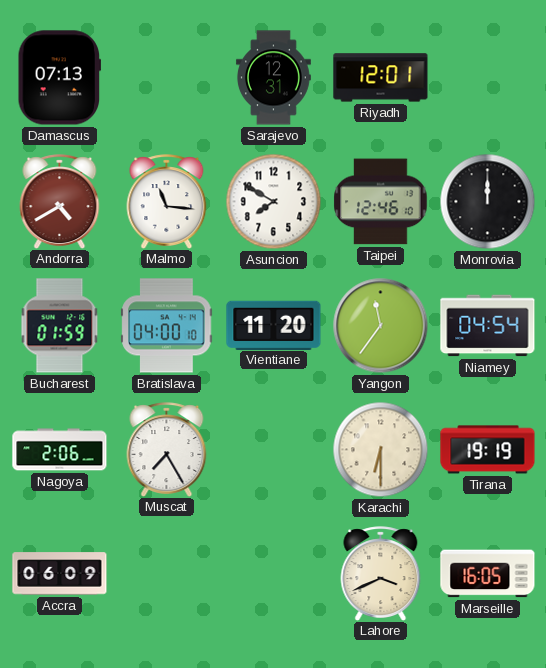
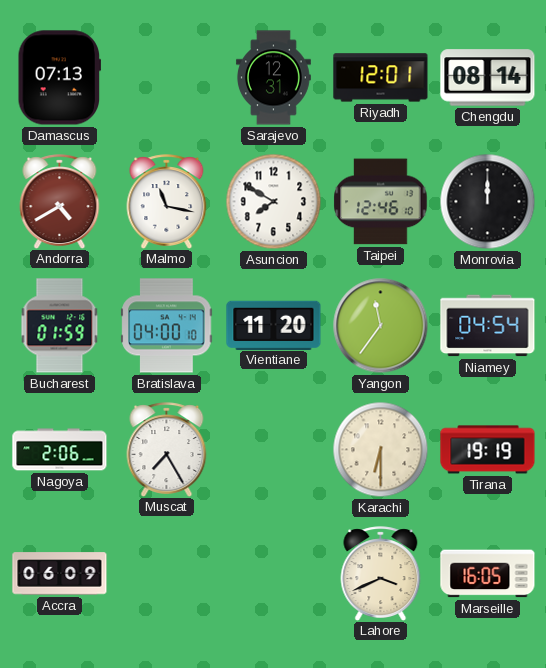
Chengdu: none -> 08:14 (488, 78)
Malmo: 11:16 -> 11:17 (167, 201)
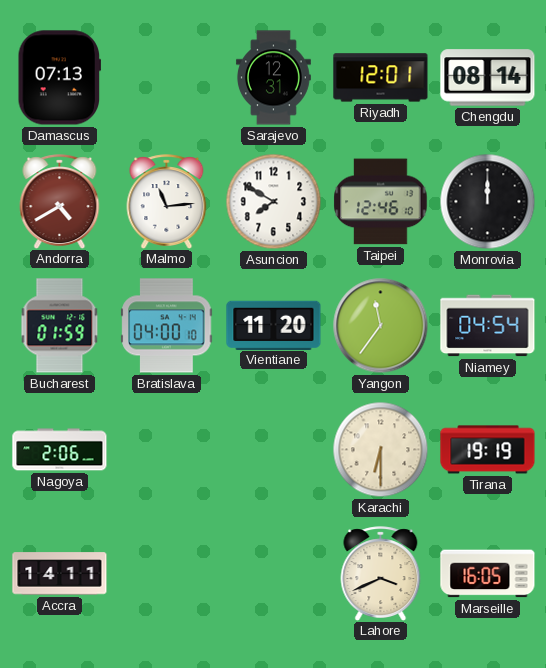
Malmo: 11:17 -> 11:14 (167, 201)
Muscat: 7:25 -> none (167, 449)
Accra: 06:09 -> 14:11 (60, 574)
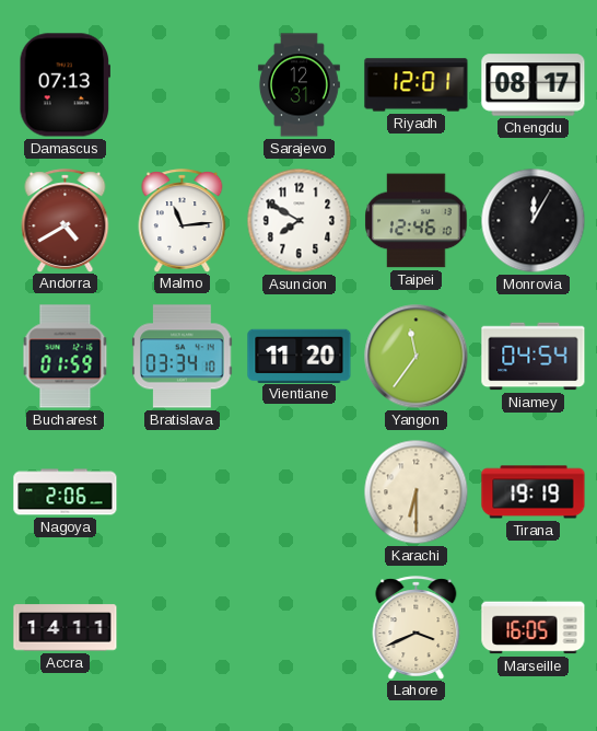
Chengdu: 08:14 -> 08:17 (534, 85)
Monrovia: 12:00 -> 12:05 (534, 221)
Bratislava: 04:00 -> 03:34 (183, 357)
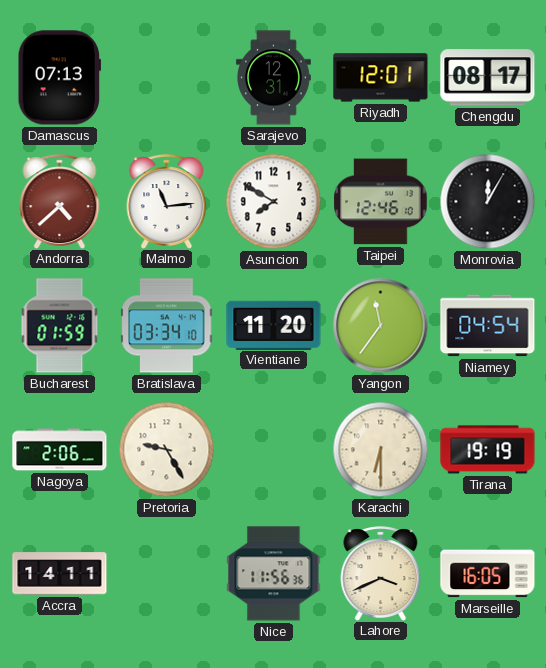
Andorra: 4:40 -> 4:38 (60, 201)
Pretoria: none -> 9:25 (167, 450)
Nice: none -> 11:56 (274, 574)
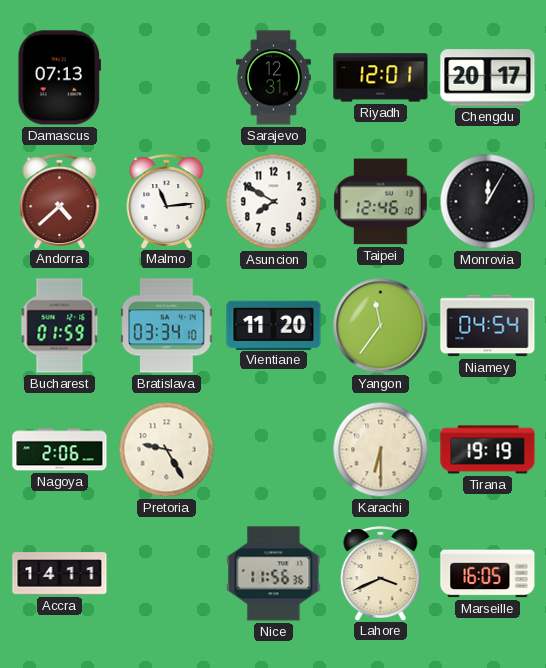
Chengdu: 08:17 -> 20:17 (488, 78)
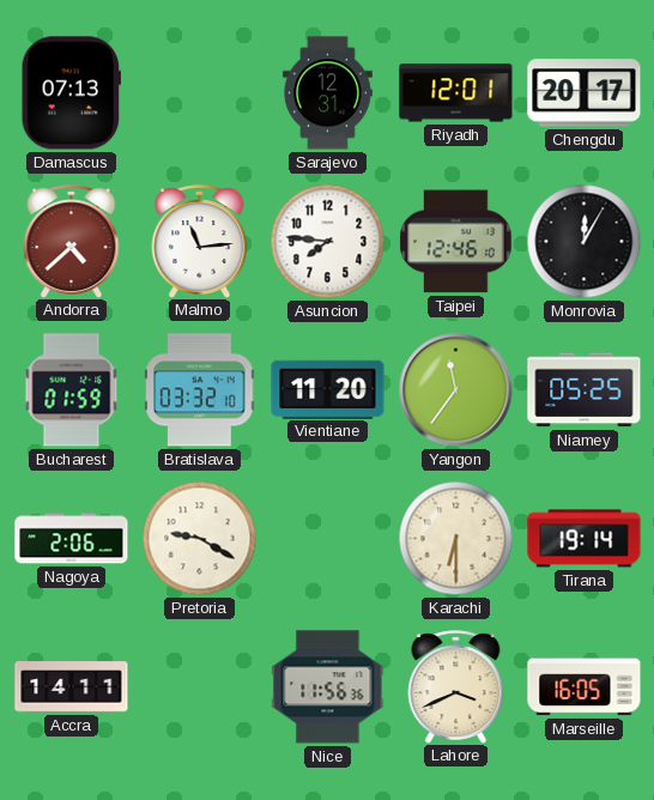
Asuncion: 7:50 -> 7:46 (328, 242)
Bratislava: 03:34 -> 03:32 (200, 390)
Niamey: 04:54 -> 05:25 (585, 390)
Pretoria: 9:25 -> 9:20 (200, 539)
Tirana: 19:19 -> 19:14 (585, 539)
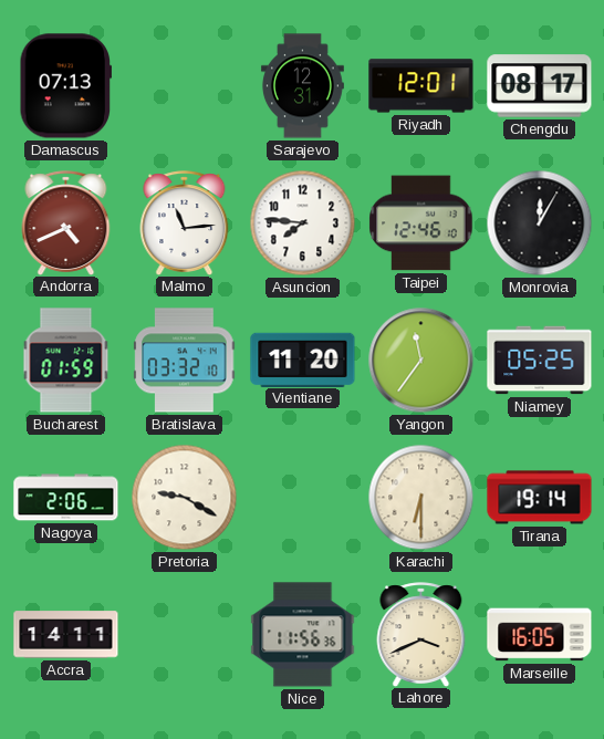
Chengdu: 20:17 -> 08:17 (540, 86)
Andorra: 4:38 -> 4:41 (66, 222)
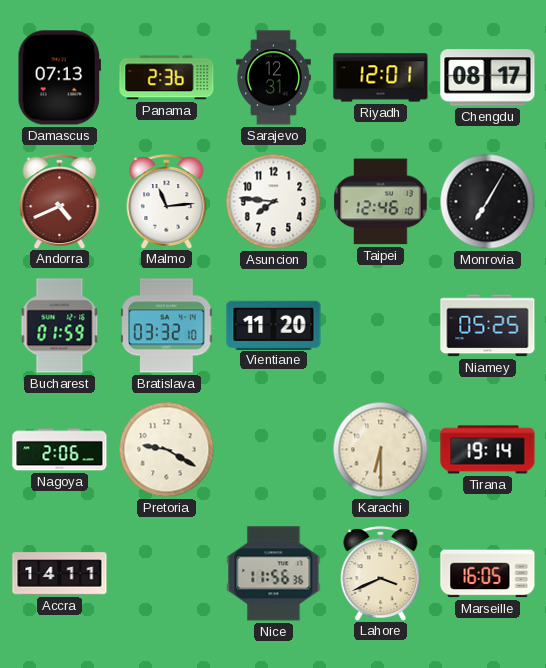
Panama: none -> 2:36 (167, 78)
Monrovia: 12:05 -> 7:05 (488, 202)
Yangon: 11:36 -> none (421, 361)
